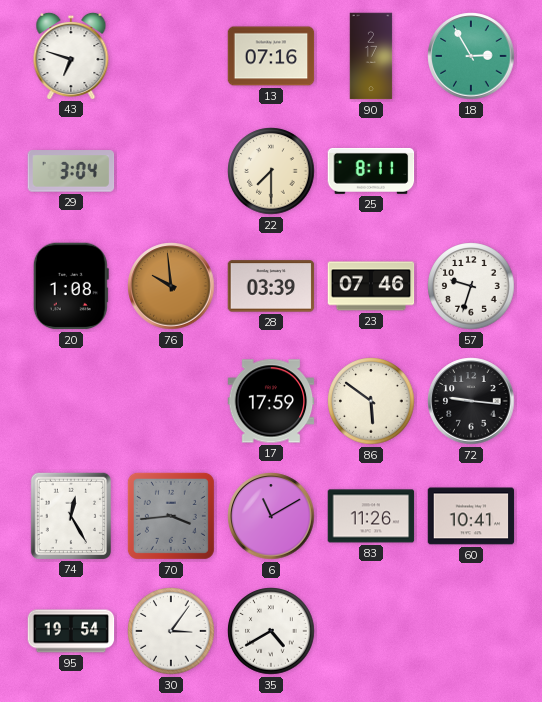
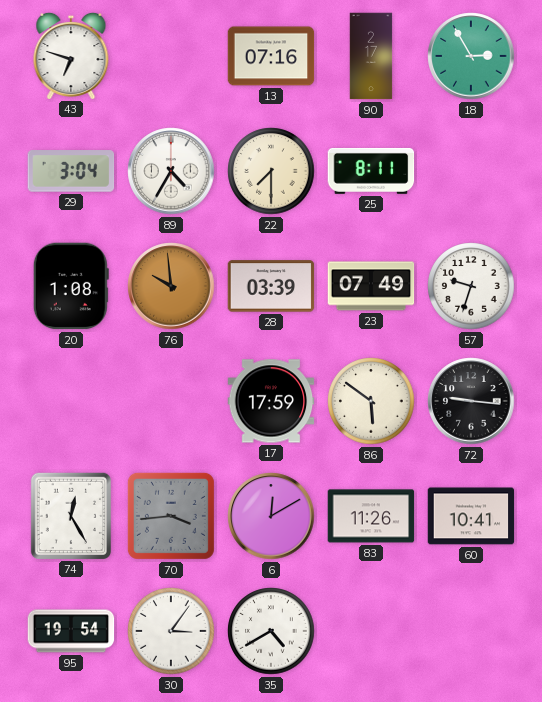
89: none -> 4:35 (171, 171)
23: 07:46 -> 07:49 (371, 286)
6: 11:10 -> 12:10 (271, 516)
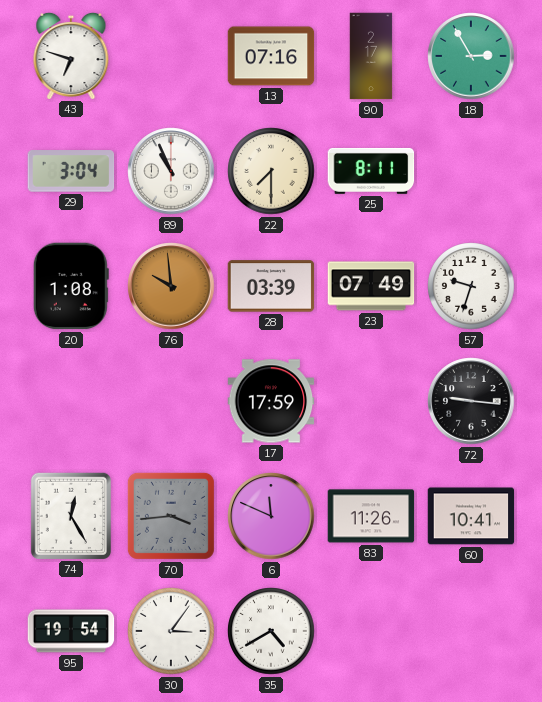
89: 4:35 -> 10:56 (171, 171)
86: 5:51 -> none (371, 401)
6: 12:10 -> 11:49 (271, 516)
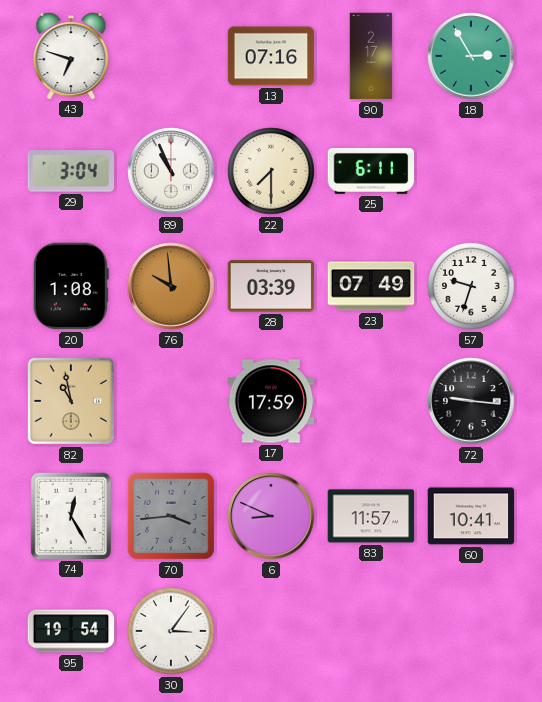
25: 8:11 -> 6:11 (371, 171)
82: none -> 10:58 (71, 401)
6: 11:49 -> 8:49 (271, 516)
83: 11:26 -> 11:57 (371, 516)
35: 4:40 -> none (271, 631)
